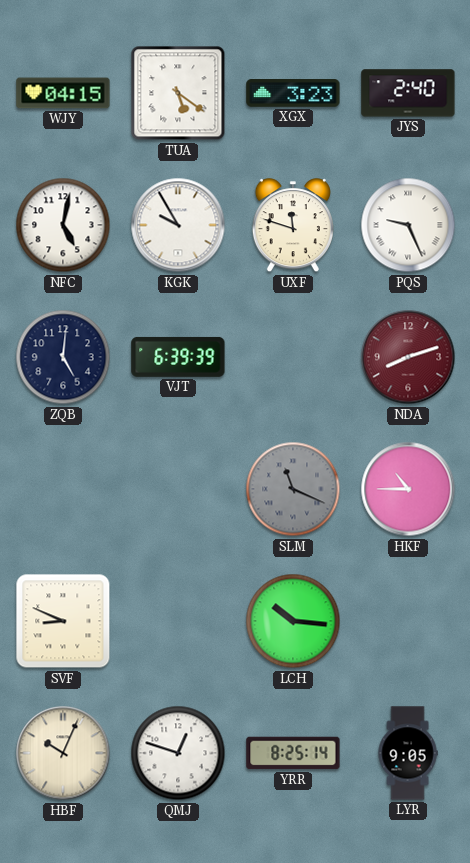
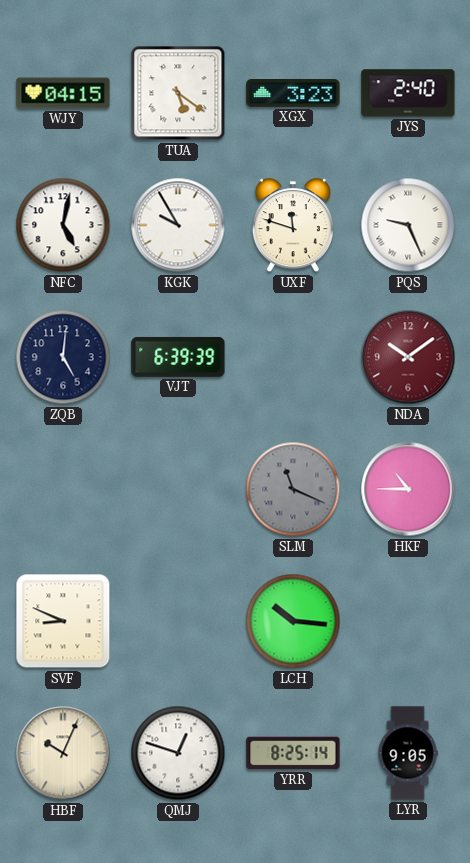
NDA: 8:12 -> 10:09 (408, 357)
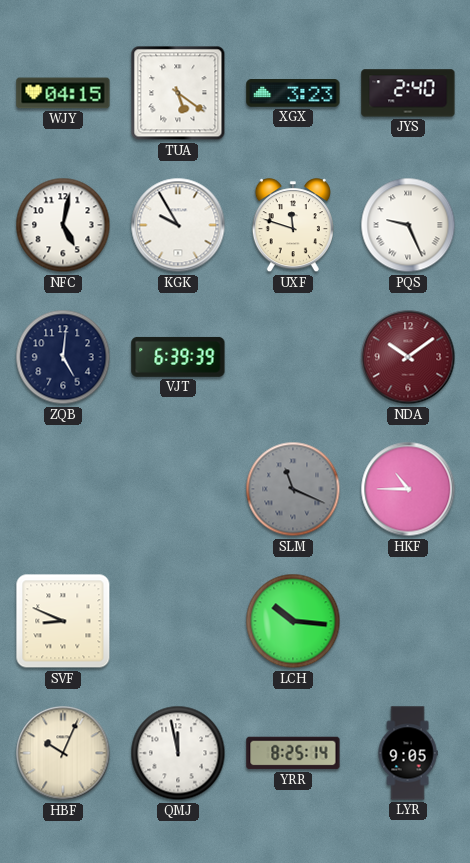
QMJ: 12:48 -> 11:58 (178, 753)
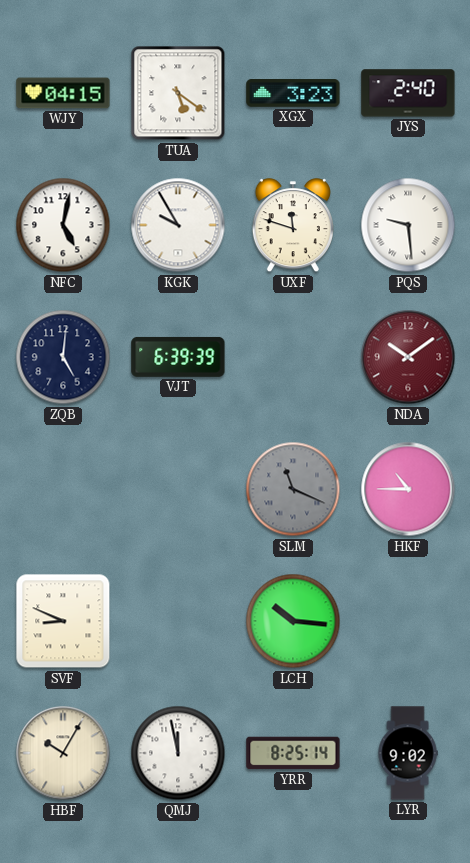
PQS: 9:26 -> 9:29 (408, 225)
HBF: 10:04 -> 10:05 (63, 753)
LYR: 9:05 -> 9:02 (408, 753)
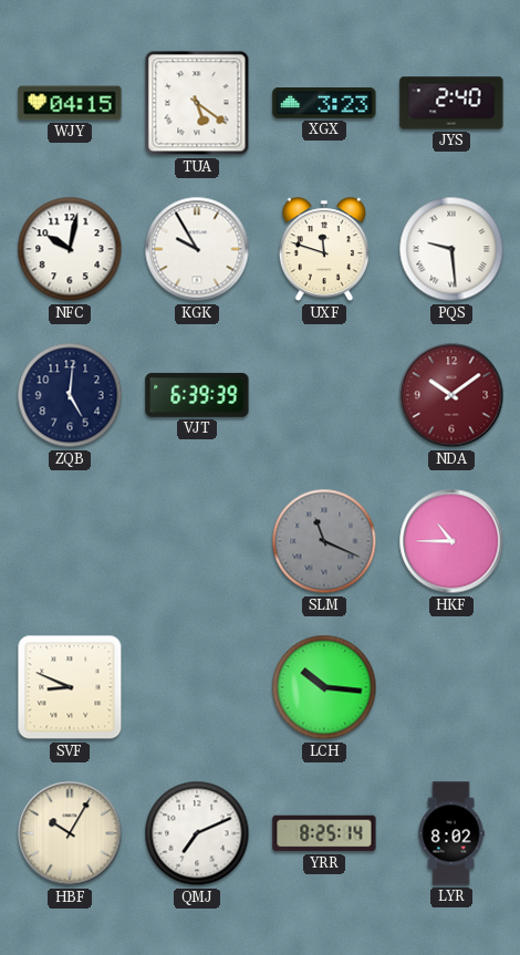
NFC: 5:02 -> 10:02 (70, 249)
QMJ: 11:58 -> 7:11 (197, 833)
LYR: 9:02 -> 8:02 (451, 833)
